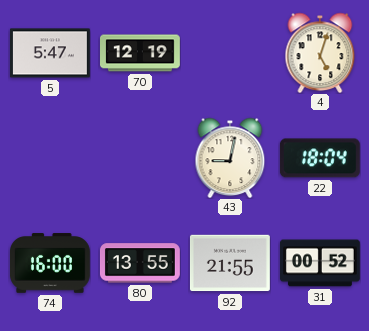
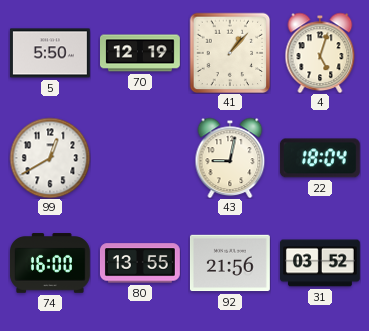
5: 5:47 -> 5:50 (50, 53)
41: none -> 1:07 (230, 53)
99: none -> 12:40 (50, 158)
92: 21:55 -> 21:56 (230, 263)
31: 00:52 -> 03:52 (320, 263)
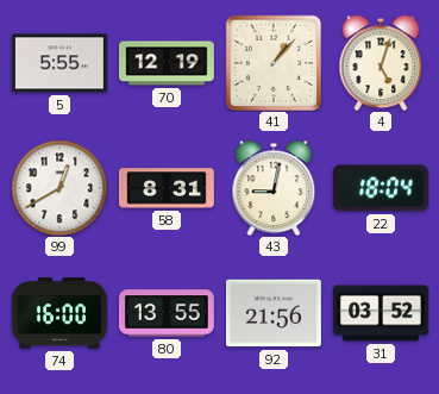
5: 5:50 -> 5:55 (59, 63)
58: none -> 8:31 (167, 188)
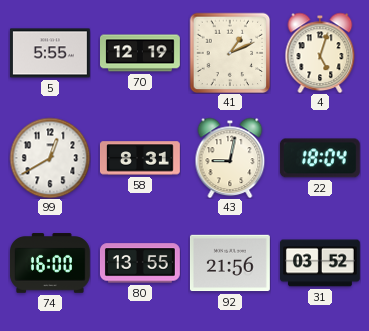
41: 1:07 -> 1:11 (230, 53)
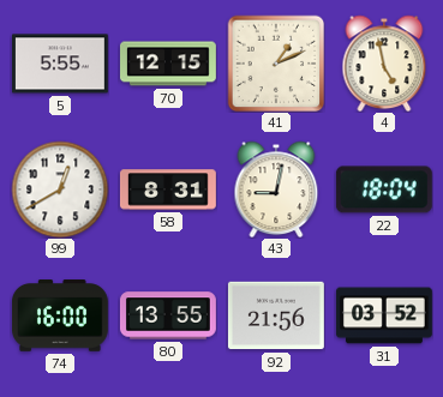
70: 12:19 -> 12:15 (169, 64)
4: 5:03 -> 4:58 (384, 64)
